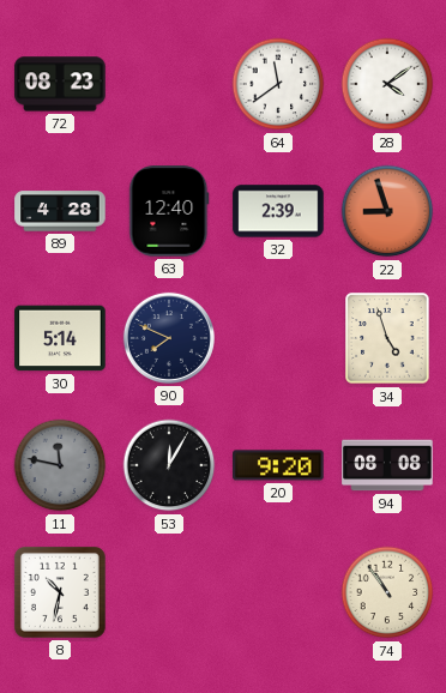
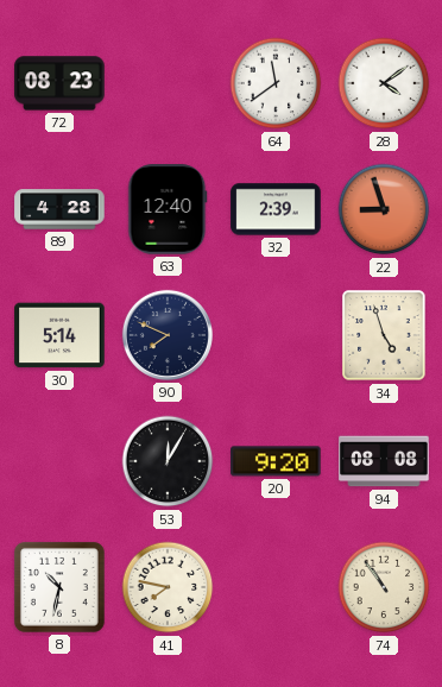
11: 11:47 -> none (60, 465)
41: none -> 7:47 (168, 587)
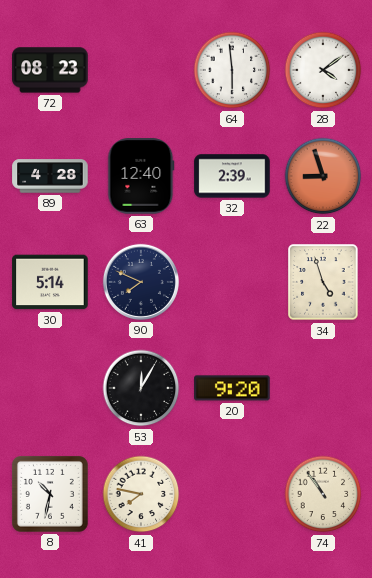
64: 11:39 -> 5:59 (232, 70)
94: 08:08 -> none (384, 461)
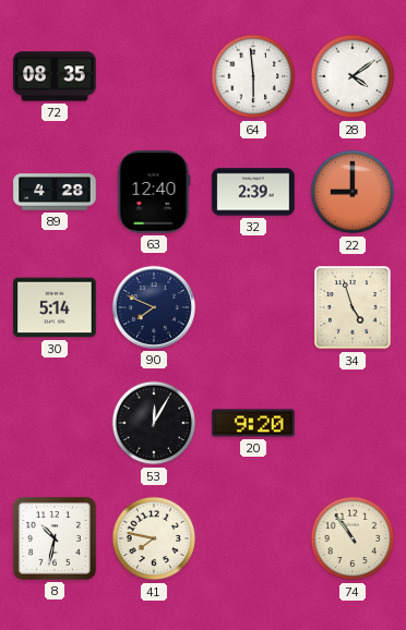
72: 08:23 -> 08:35 (55, 76)
22: 8:57 -> 9:00 (353, 192)
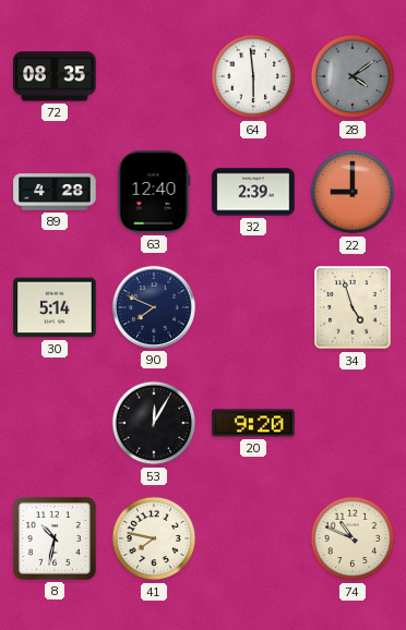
28 dial: white -> grey (353, 76)
74: 10:54 -> 10:49 (353, 538)
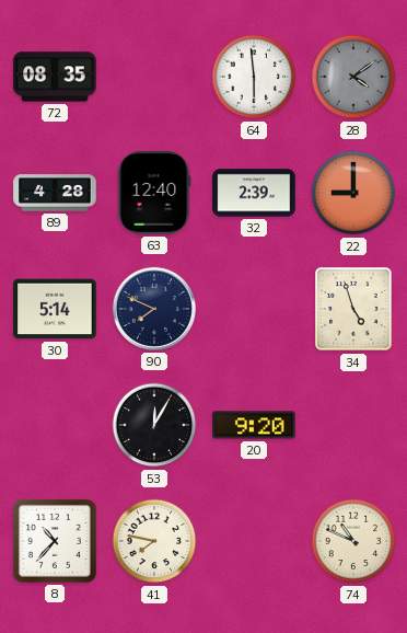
8: 10:32 -> 10:37 (55, 541)
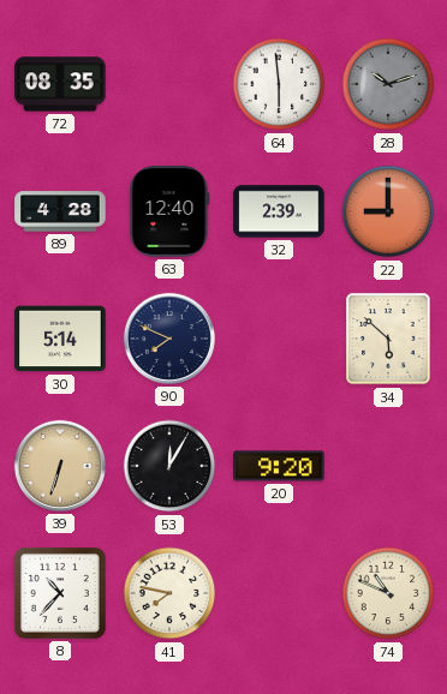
28: 4:09 -> 10:12 (388, 84)
34: 4:57 -> 5:52 (388, 339)
39: none -> 6:33 (60, 466)
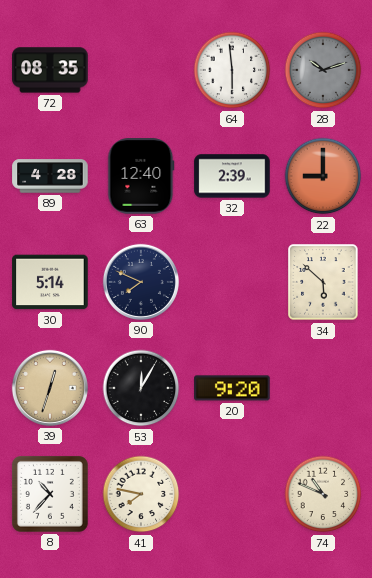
39: 6:33 -> 12:33 (50, 388)
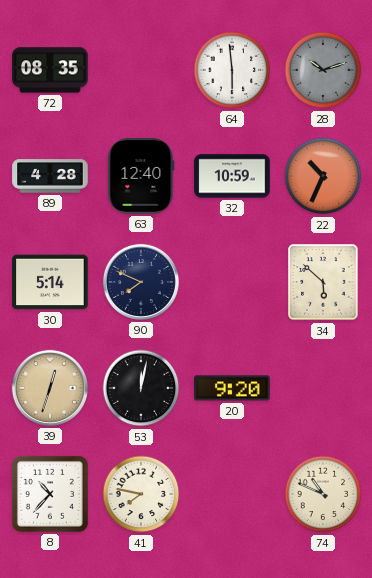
32: 2:39 -> 10:59 (232, 176)
22: 9:00 -> 10:34 (323, 176)
53: 12:05 -> 12:02 (141, 388)
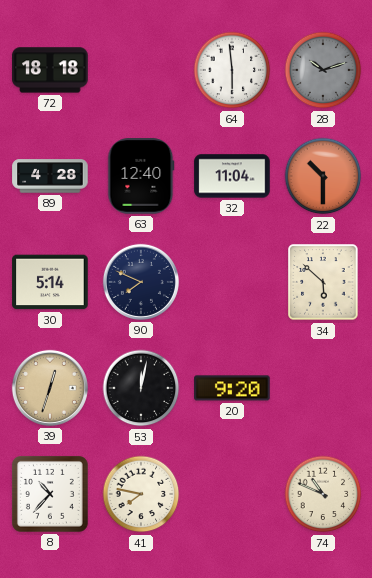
72: 08:35 -> 18:18 (50, 70)
32: 10:59 -> 11:04 (232, 176)
22: 10:34 -> 10:30 (323, 176)
